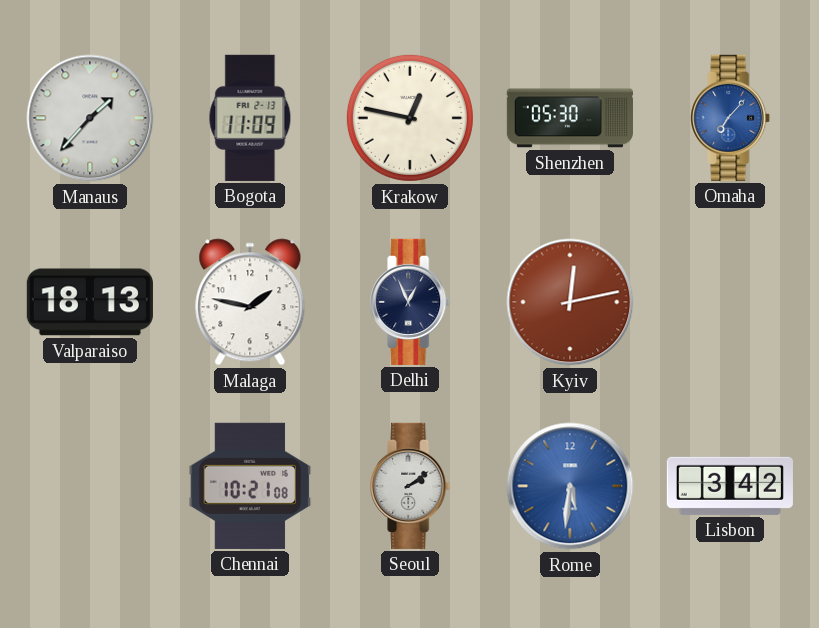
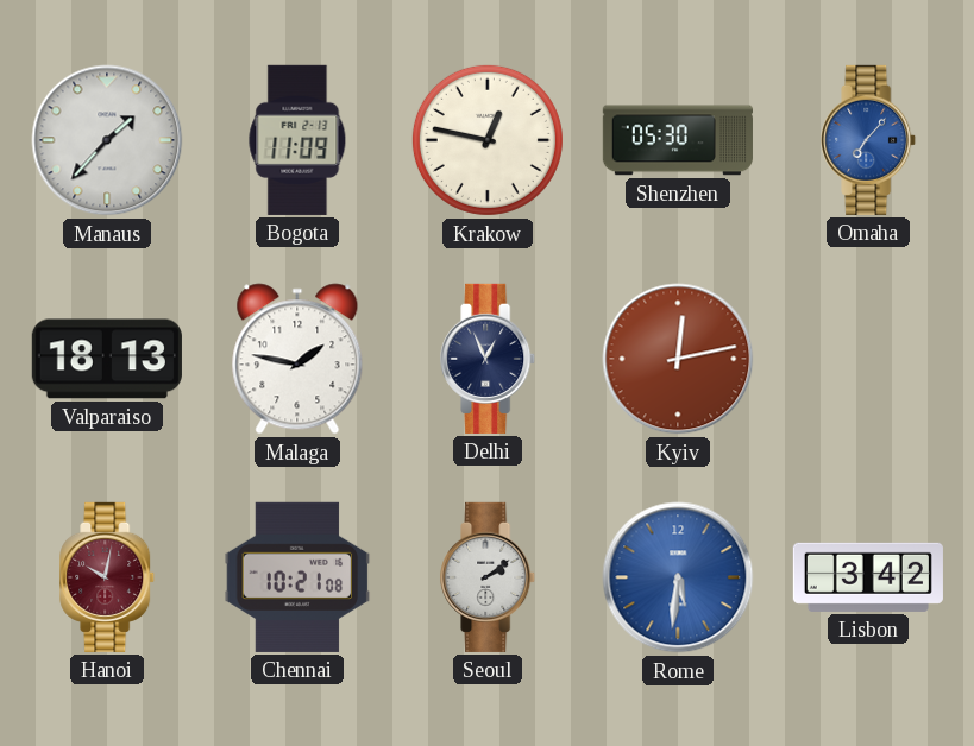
Hanoi: none -> 10:02 (108, 577)
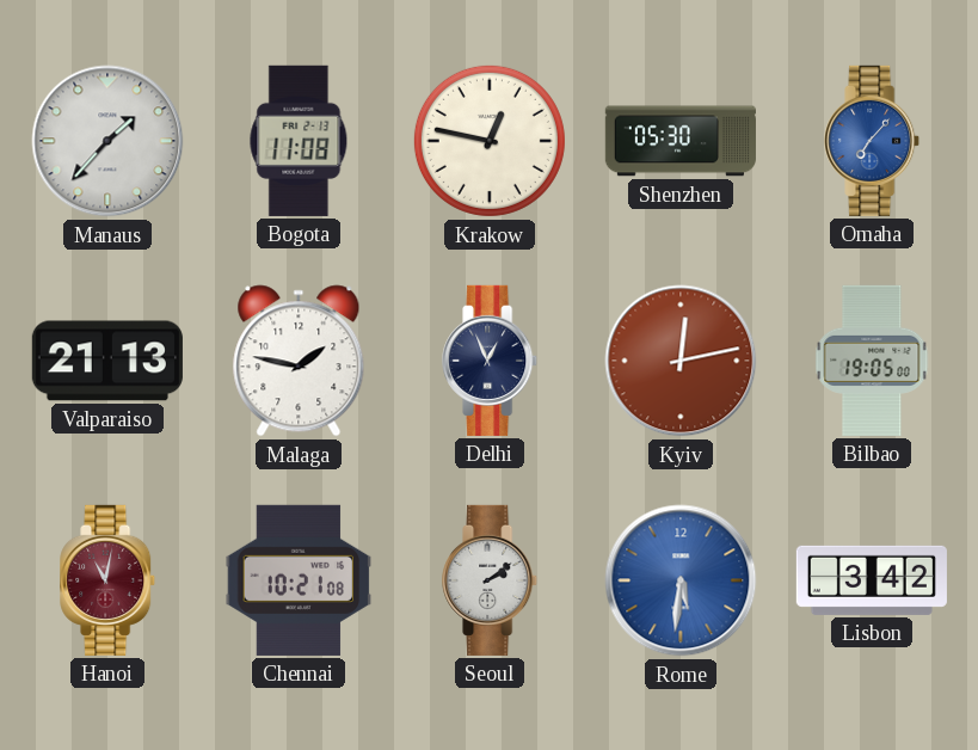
Bogota: 11:09 -> 11:08 (299, 141)
Valparaiso: 18:13 -> 21:13 (107, 361)
Bilbao: none -> 19:05 (872, 361)
Hanoi: 10:02 -> 11:02 (109, 580)
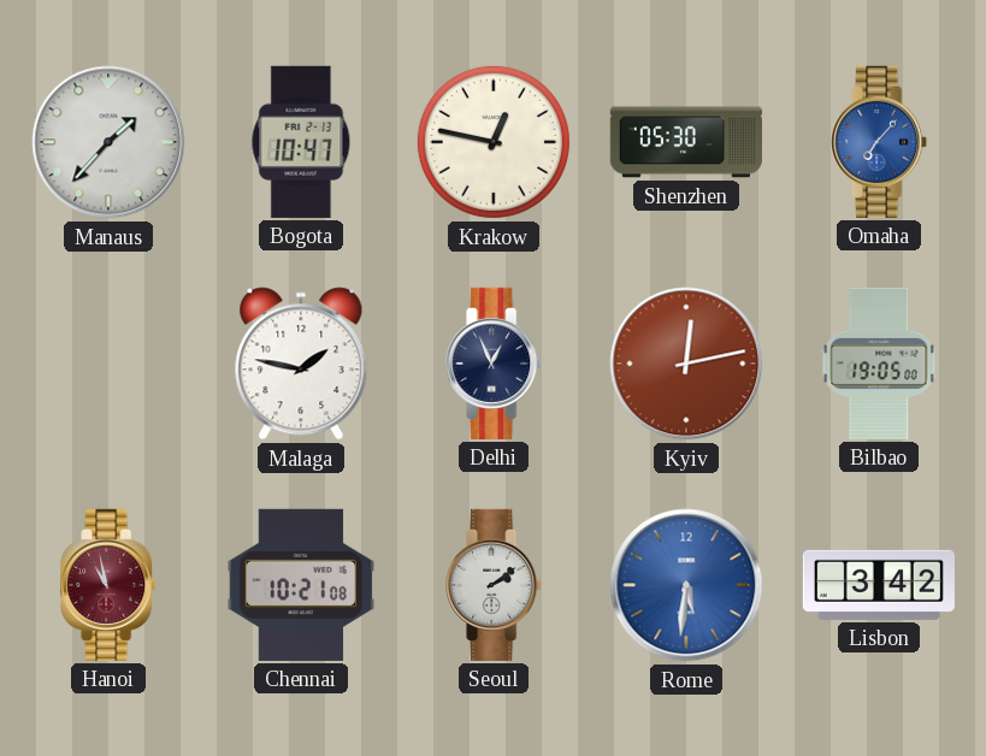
Bogota: 11:08 -> 10:47 (301, 142)
Valparaiso: 21:13 -> none (107, 361)
Hanoi: 11:02 -> 10:58 (110, 585)
